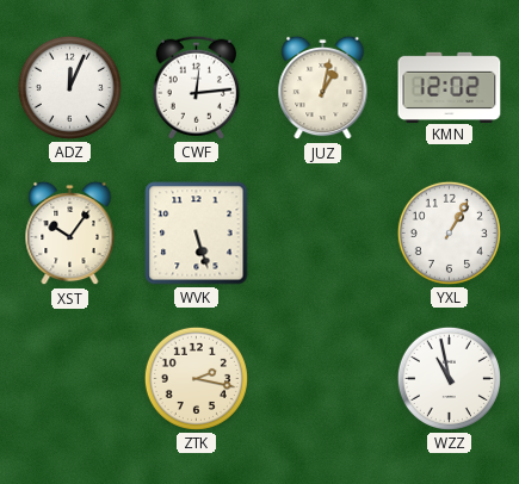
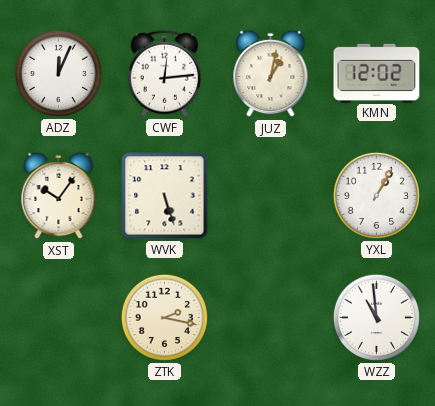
WZZ: 10:58 -> 10:59 (376, 317)
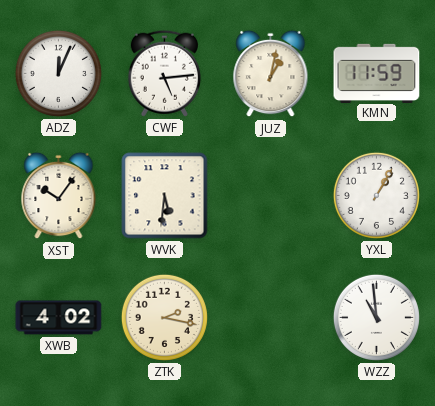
CWF: 12:14 -> 5:14 (164, 73)
KMN: 12:02 -> 11:59 (377, 73)
WVK: 5:27 -> 5:31 (165, 196)
XWB: none -> 4:02 (59, 318)
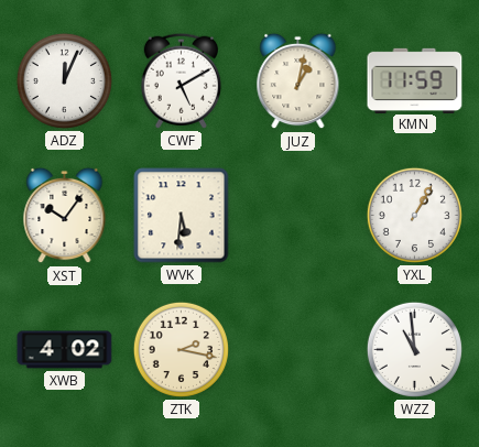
CWF: 5:14 -> 5:10 (181, 80)
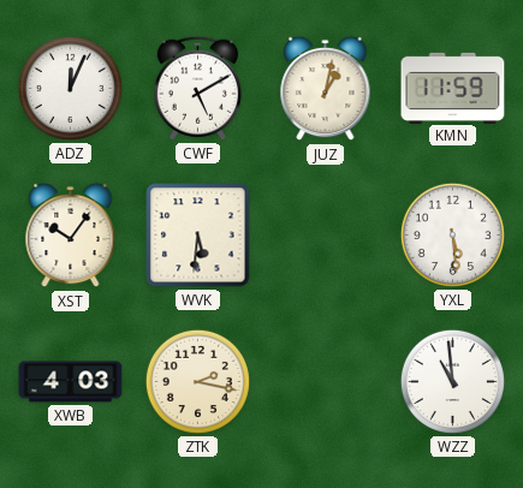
YXL: 1:05 -> 5:29 (452, 234)
XWB: 4:02 -> 4:03 (71, 382)
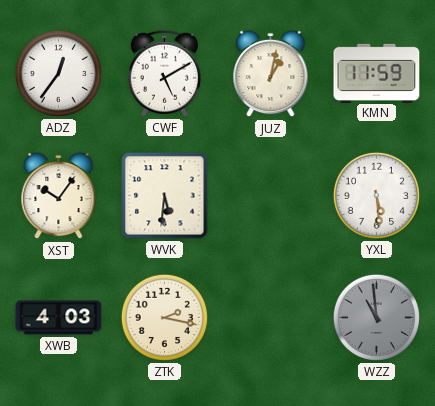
ADZ: 12:04 -> 12:36 (58, 73)
WZZ dial: white -> grey (376, 317)
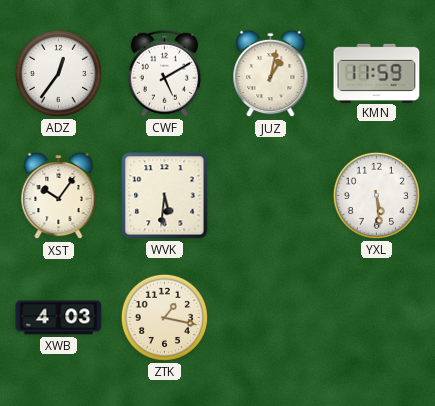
ZTK: 2:17 -> 1:17 (164, 317)
WZZ: 10:59 -> none (376, 317)
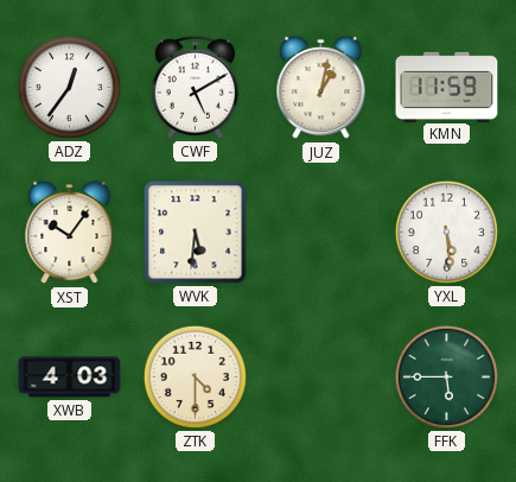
ZTK: 1:17 -> 4:30 (195, 376)
FFK: none -> 5:45 (446, 376)
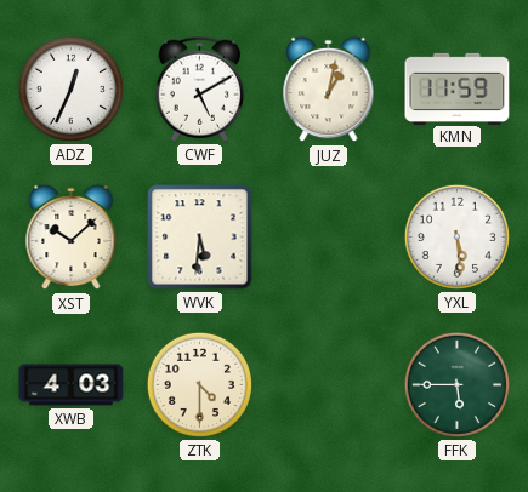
ADZ: 12:36 -> 12:34 (70, 88)
XST: 10:06 -> 10:08 (72, 238)
